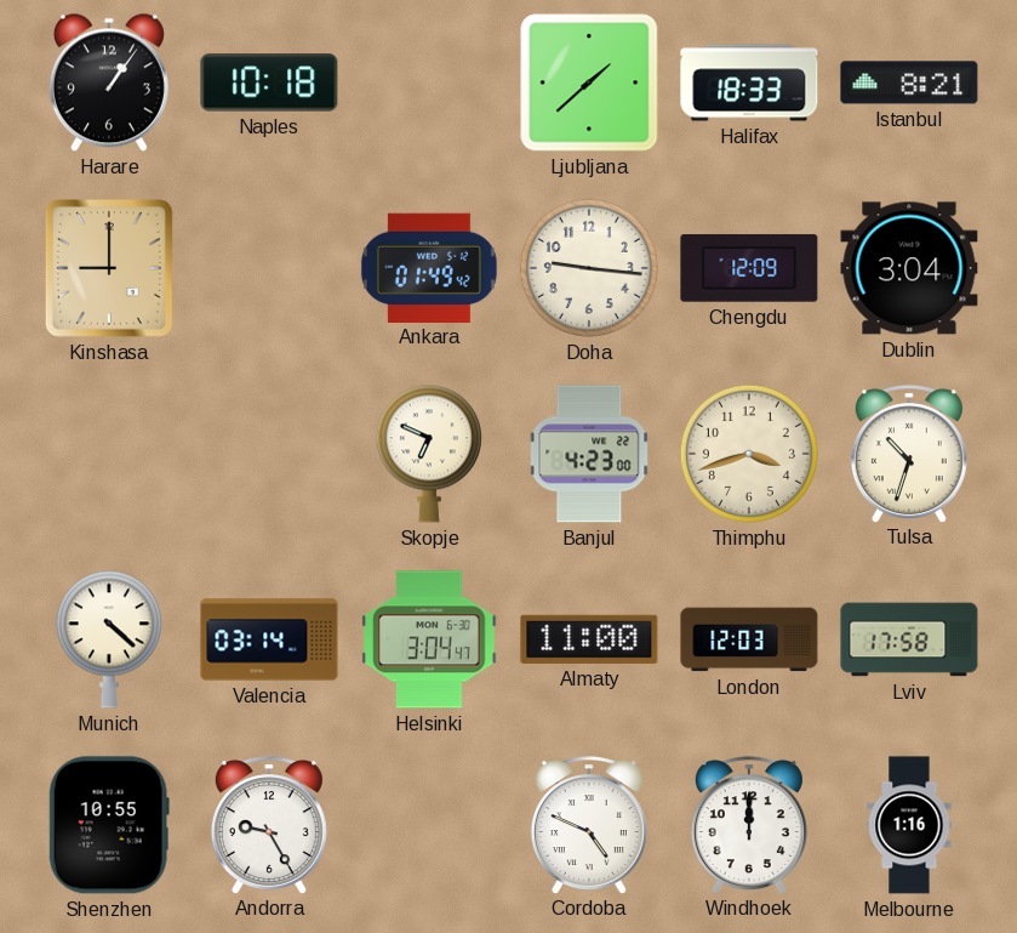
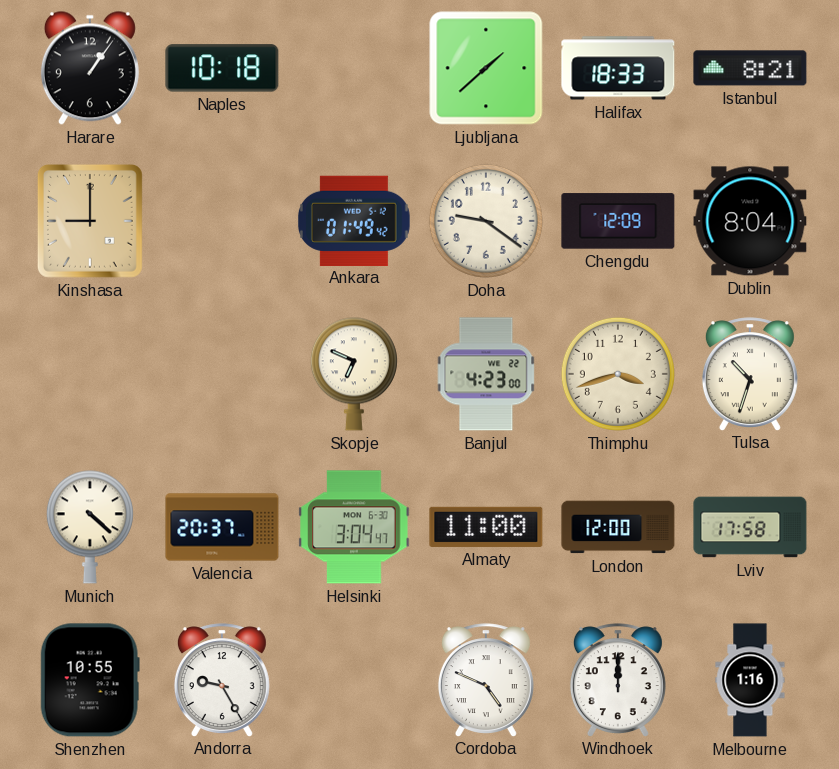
Doha: 9:16 -> 9:21 (486, 221)
Dublin: 3:04 -> 8:04 (750, 221)
Valencia: 03:14 -> 20:37 (222, 527)
London: 12:03 -> 12:00 (618, 527)
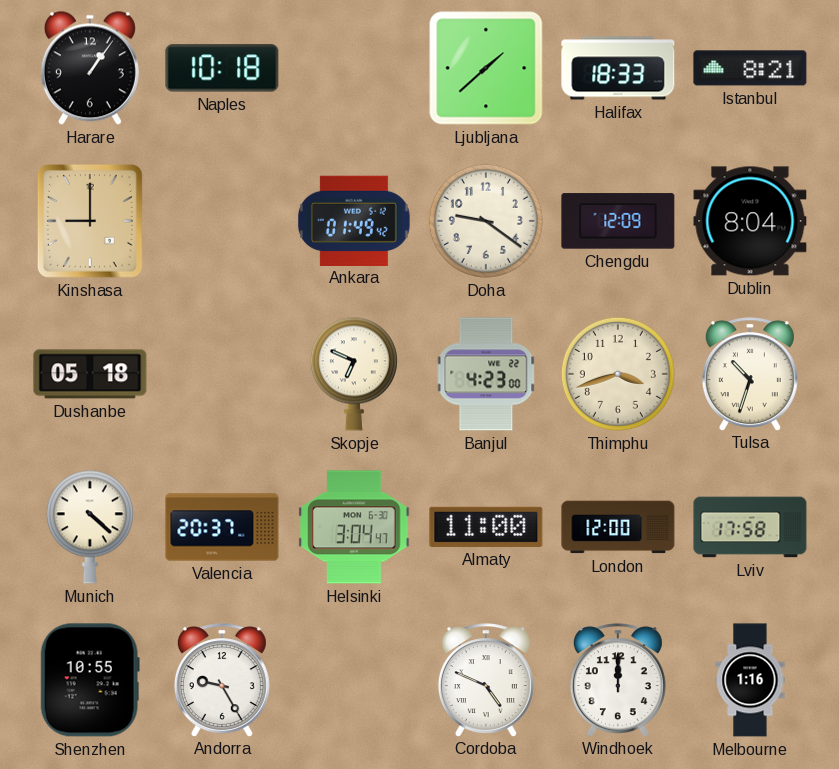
Dushanbe: none -> 05:18 (90, 374)
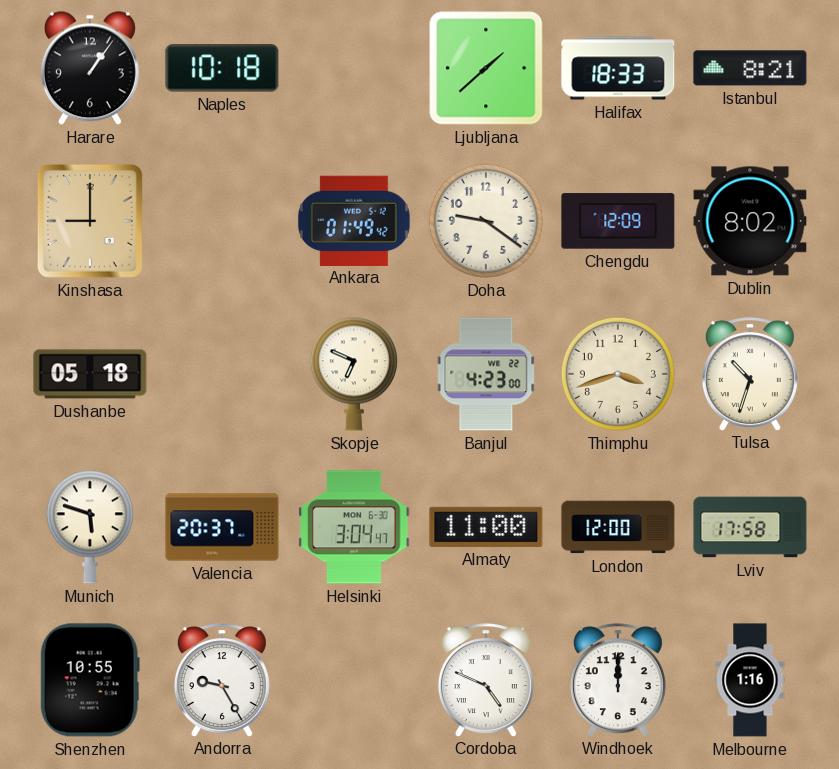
Dublin: 8:04 -> 8:02 (750, 221)
Munich: 4:22 -> 5:48 (90, 527)
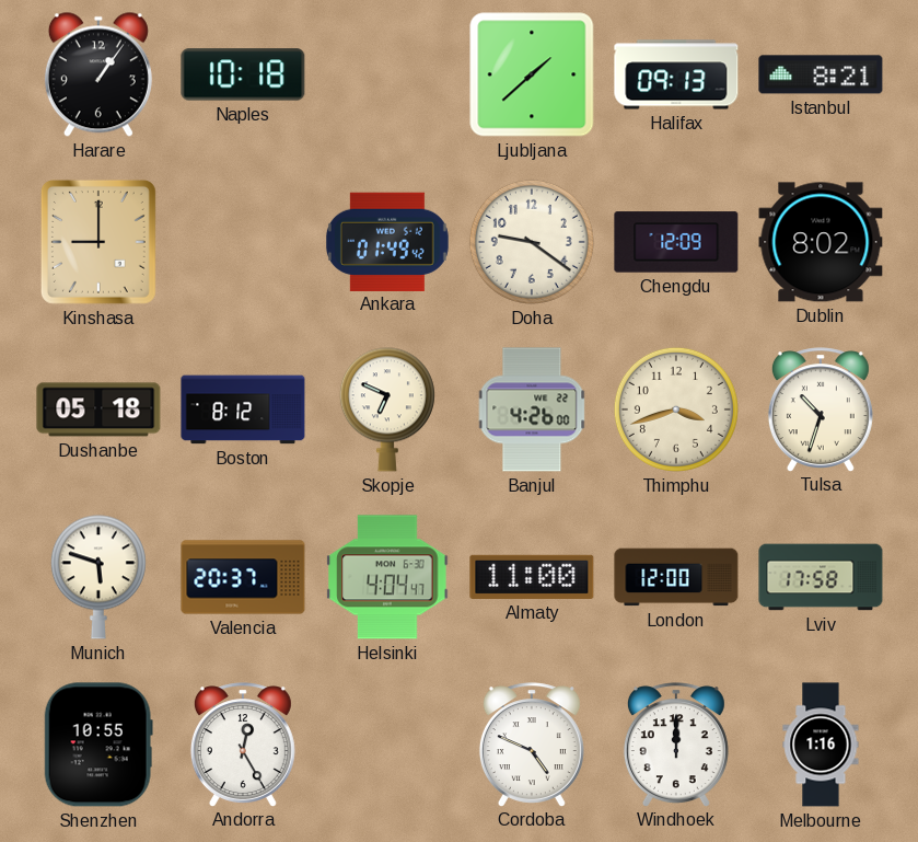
Halifax: 18:33 -> 09:13 (676, 74)
Boston: none -> 8:12 (243, 410)
Banjul: 4:23 -> 4:26 (532, 410)
Helsinki: 3:04 -> 4:04 (387, 577)
Andorra: 9:25 -> 12:25 (243, 745)
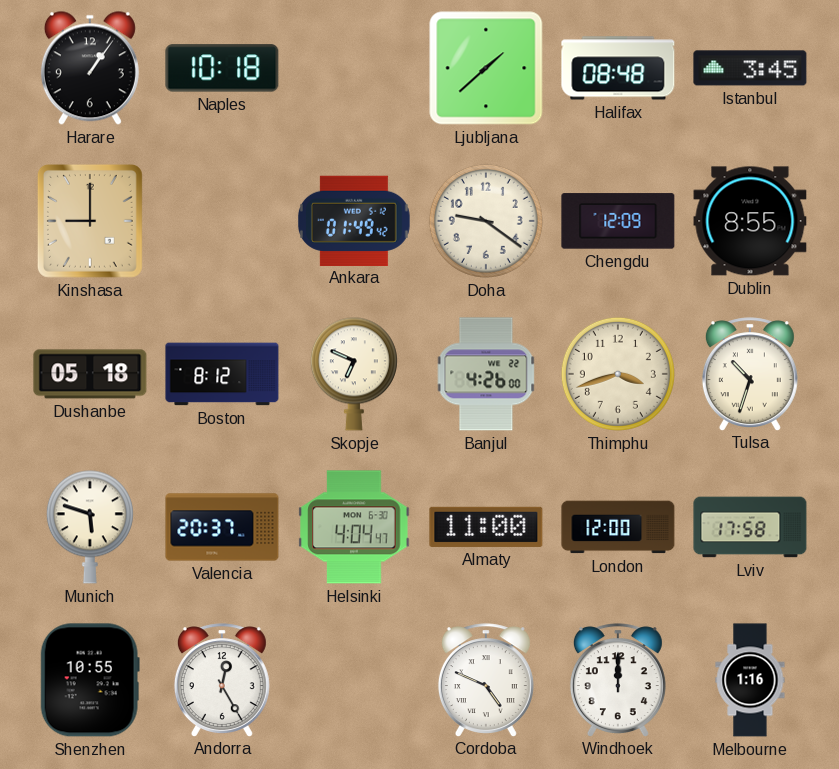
Halifax: 09:13 -> 08:48 (618, 68)
Istanbul: 8:21 -> 3:45 (750, 68)
Dublin: 8:02 -> 8:55 (750, 221)
